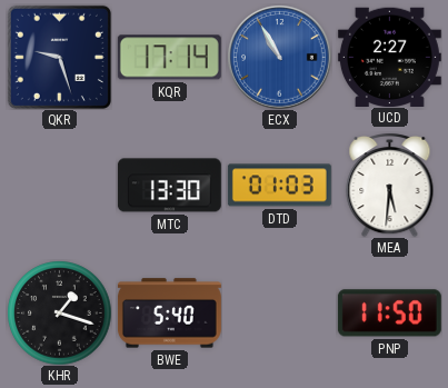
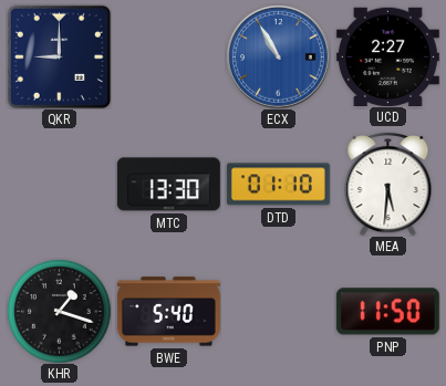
QKR: 9:27 -> 9:00 (59, 56)
KQR: 17:14 -> none (169, 58)
DTD: 01:03 -> 01:10 (278, 185)
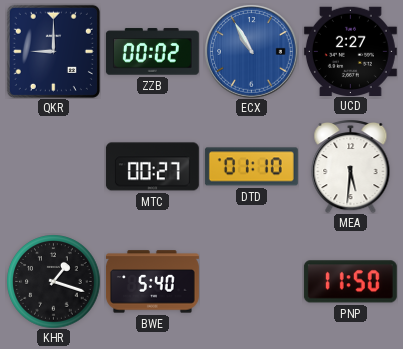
ZZB: none -> 00:02 (152, 52)
MTC: 13:30 -> 00:27 (152, 167)
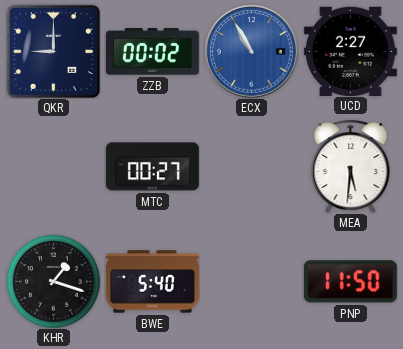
DTD: 01:10 -> none (251, 167)
